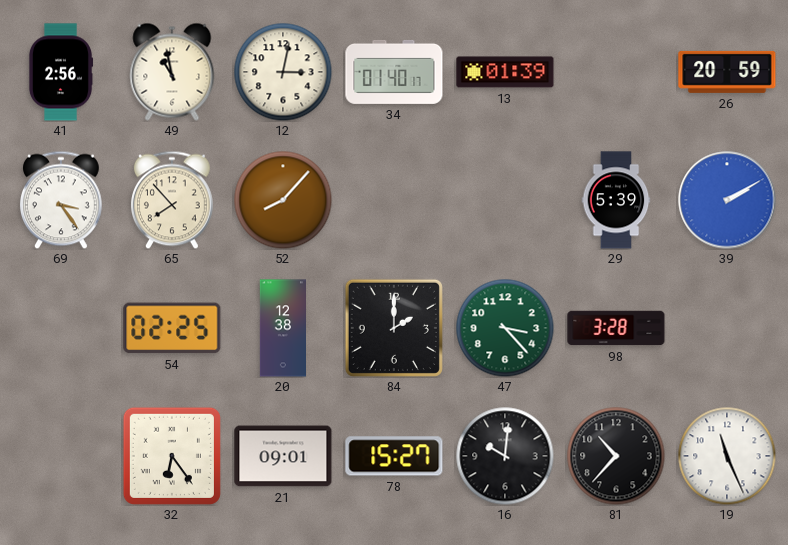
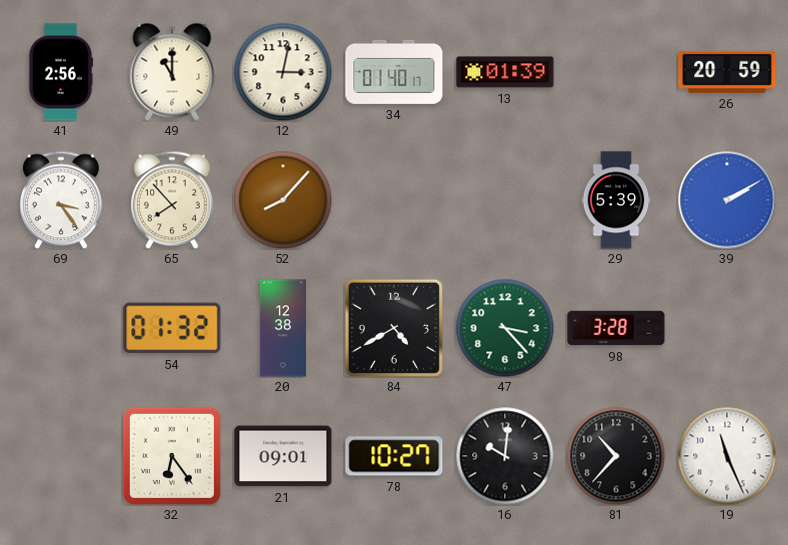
49: 10:58 -> 11:00 (172, 72)
54: 02:25 -> 01:32 (172, 328)
84: 2:00 -> 4:40 (394, 328)
78: 15:27 -> 10:27 (394, 456)
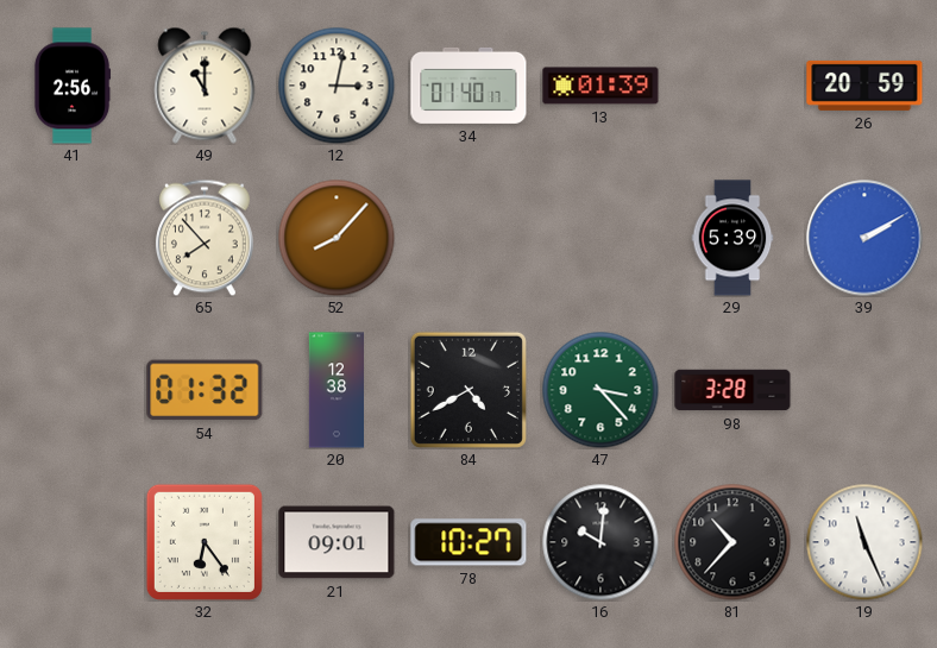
69: 3:24 -> none (61, 200)
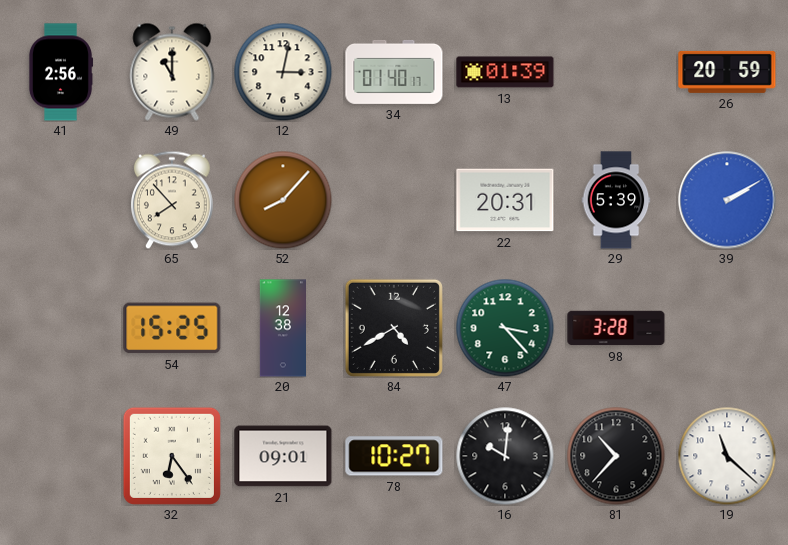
22: none -> 20:31 (505, 200)
54: 01:32 -> 15:25 (172, 328)
19: 11:26 -> 11:22 (727, 456)
